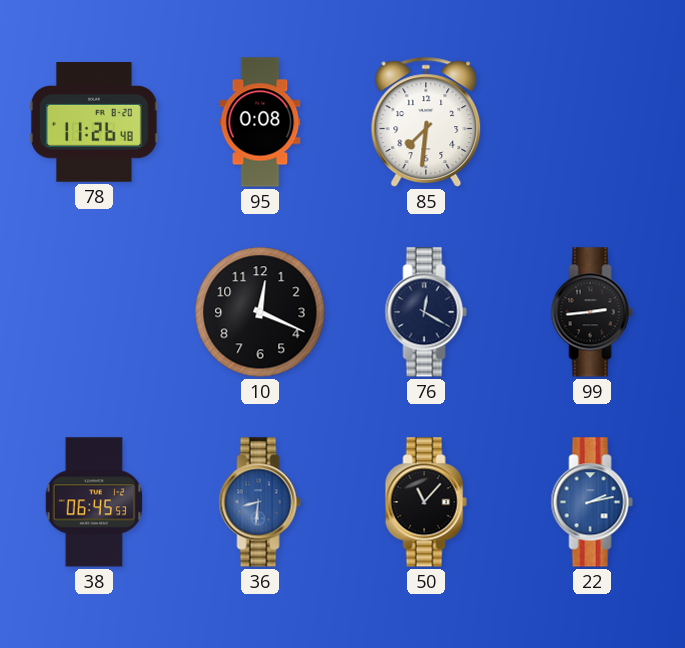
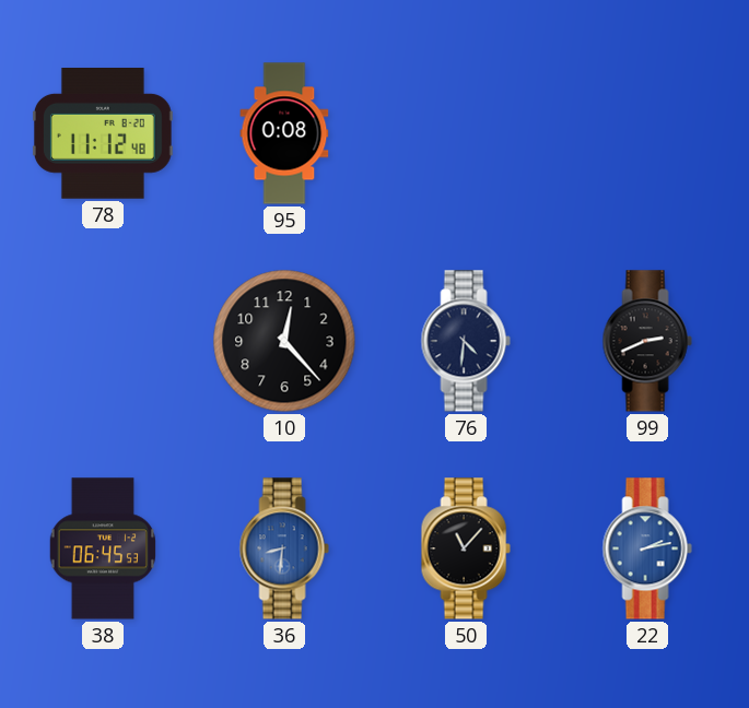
78: 11:26 -> 11:12 (103, 134)
85: 7:31 -> none (426, 122)
10: 12:19 -> 12:23 (284, 341)
76: 12:20 -> 4:31 (466, 341)
99: 2:44 -> 2:41 (647, 341)
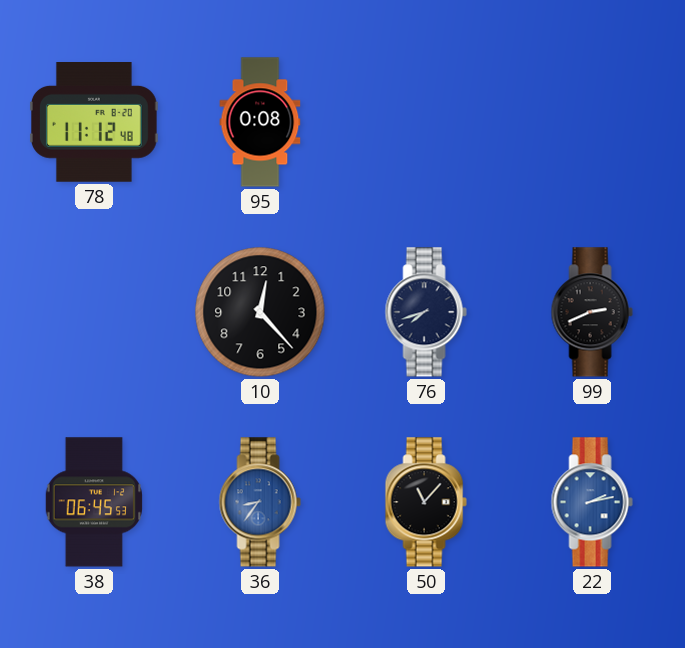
76: 4:31 -> 7:42 (426, 312)
36: 8:31 -> 8:36 (260, 502)
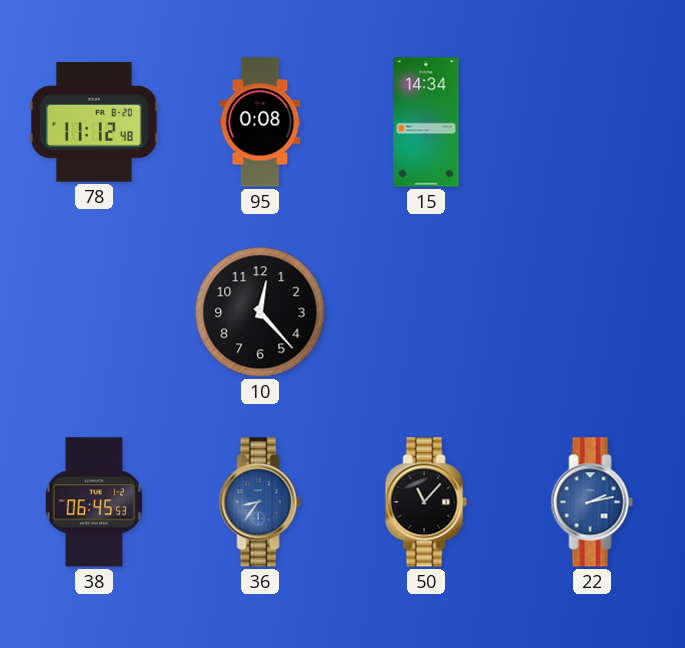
15: none -> 14:34 (426, 122)
76: 7:42 -> none (426, 312)
99: 2:41 -> none (592, 312)
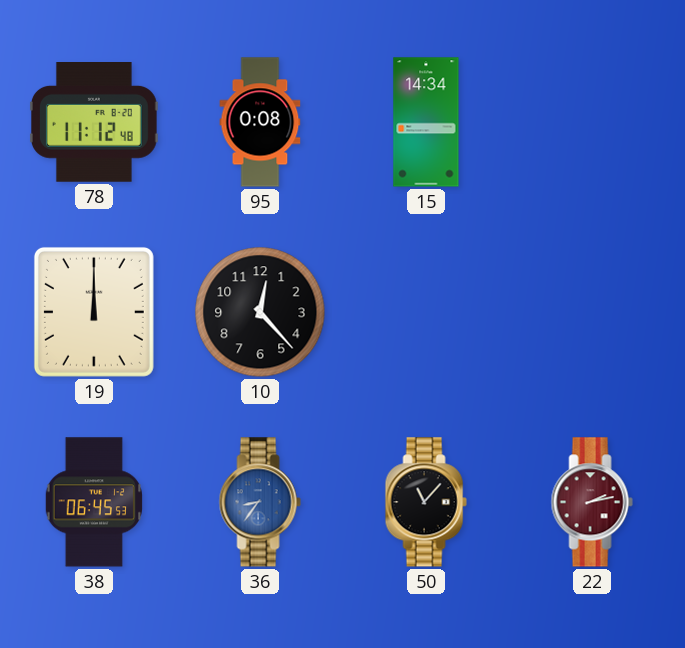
19: none -> 12:00 (94, 312)
22 dial: blue -> burgundy (592, 502)
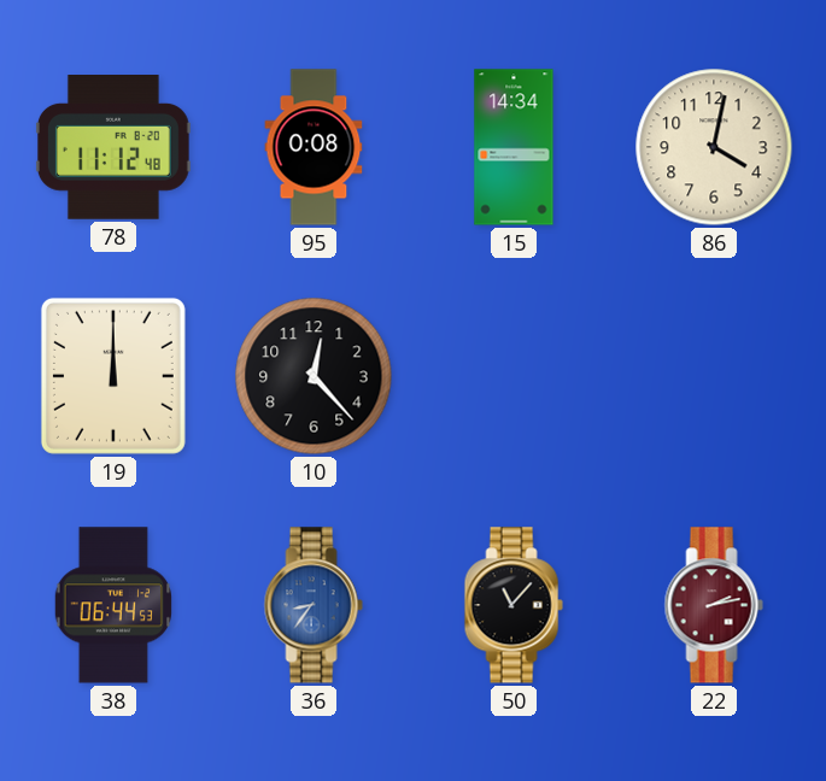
86: none -> 4:02 (714, 147)
38: 06:45 -> 06:44 (112, 605)
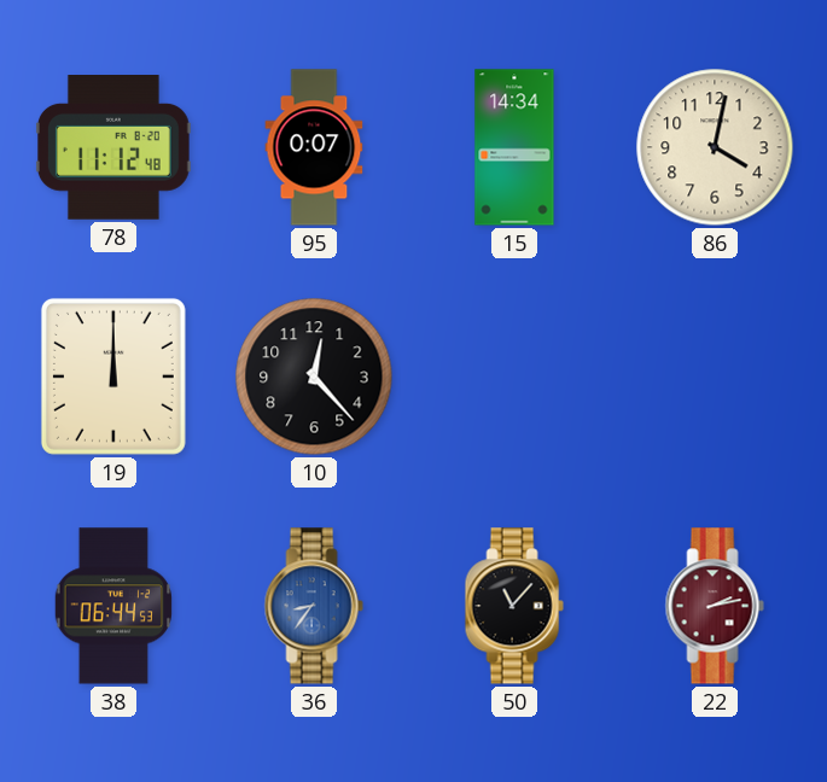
95: 0:08 -> 0:07 (314, 147)
